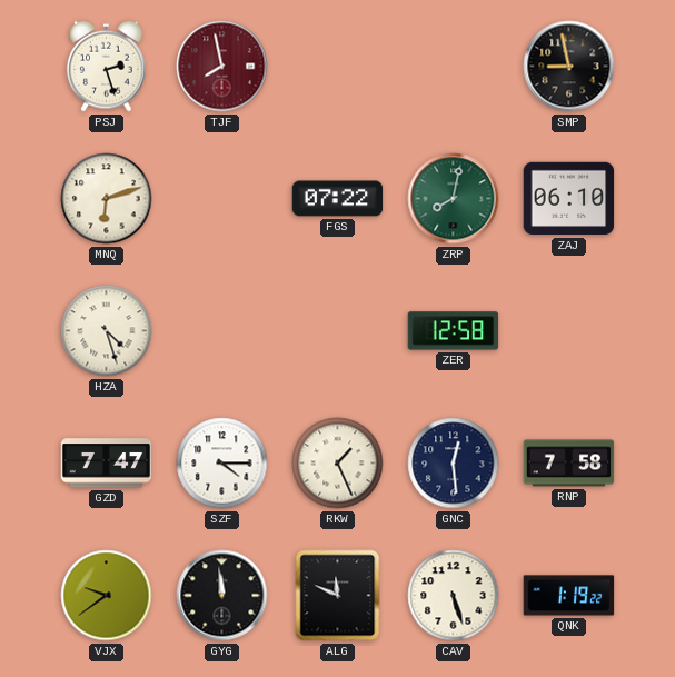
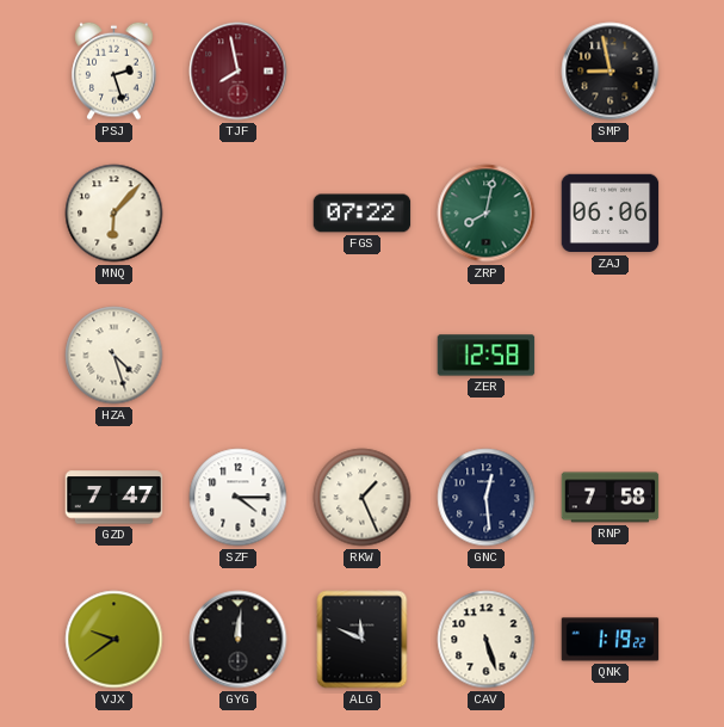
MNQ: 6:12 -> 6:07 (115, 214)
ZAJ: 06:10 -> 06:06 (611, 214)
GYG: 11:59 -> 12:01 (239, 640)
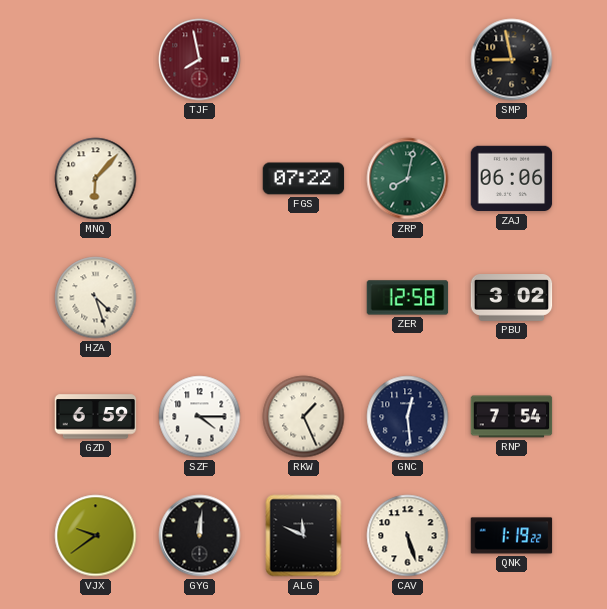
PSJ: 2:27 -> none (115, 70)
PBU: none -> 3:02 (512, 298)
GZD: 7:47 -> 6:59 (96, 417)
RNP: 7:58 -> 7:54 (512, 417)
